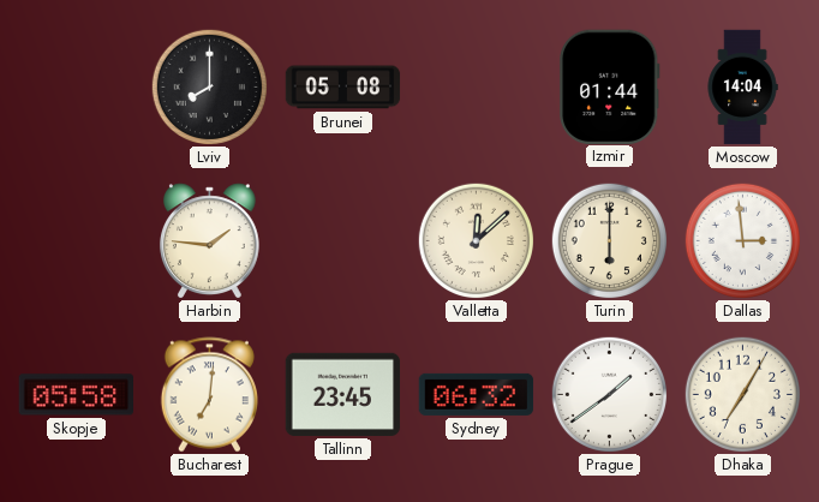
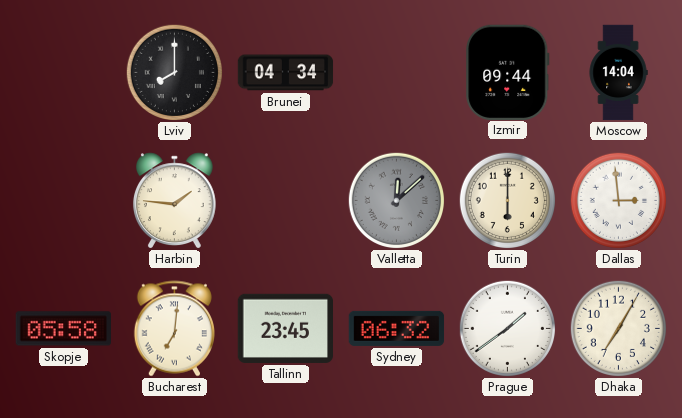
Brunei: 05:08 -> 04:34 (286, 73)
Izmir: 01:44 -> 09:44 (508, 72)
Valletta dial: cream -> grey (396, 200)
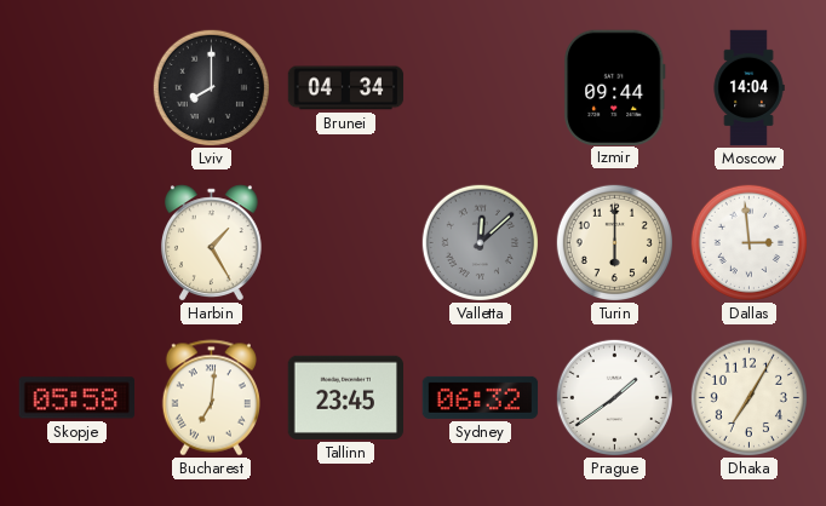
Harbin: 1:46 -> 1:25 (211, 242)
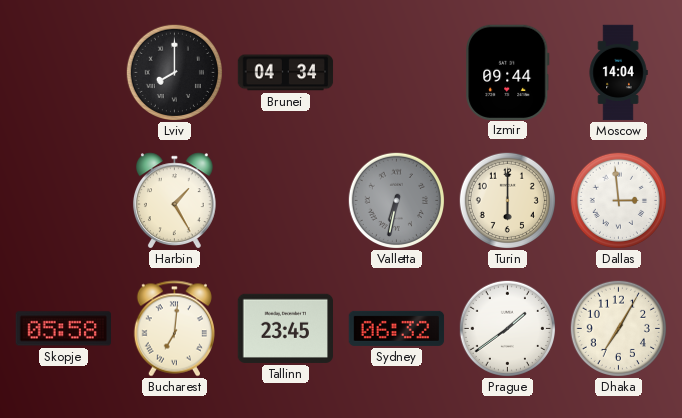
Valletta: 12:08 -> 6:32 (396, 200)
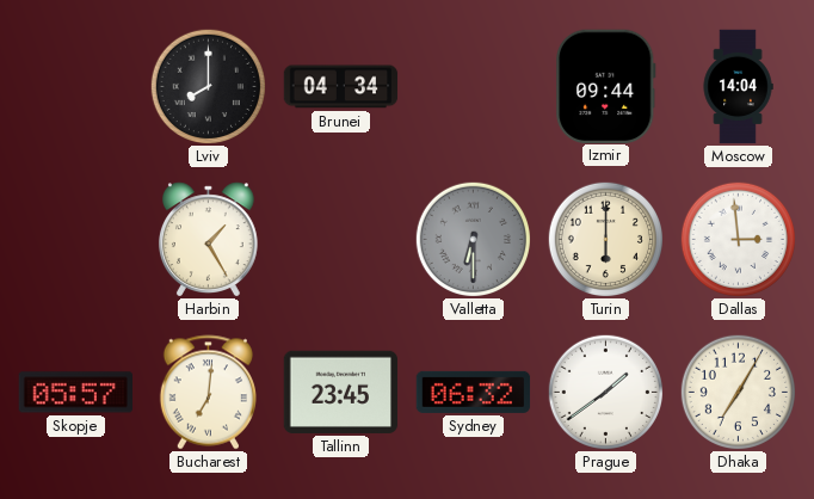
Valletta: 6:32 -> 6:30 (473, 239)
Skopje: 05:58 -> 05:57 (75, 393)
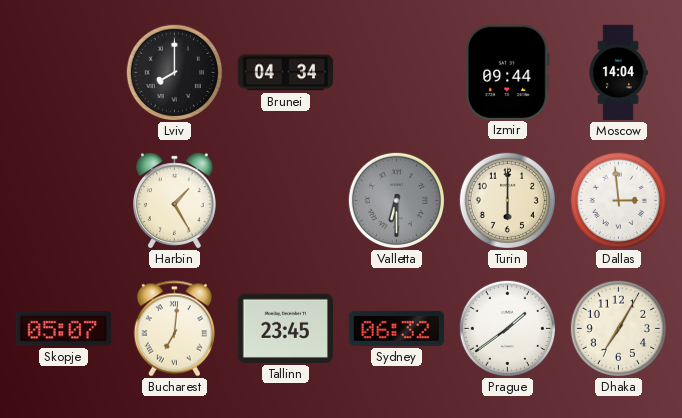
Skopje: 05:57 -> 05:07 (63, 329)
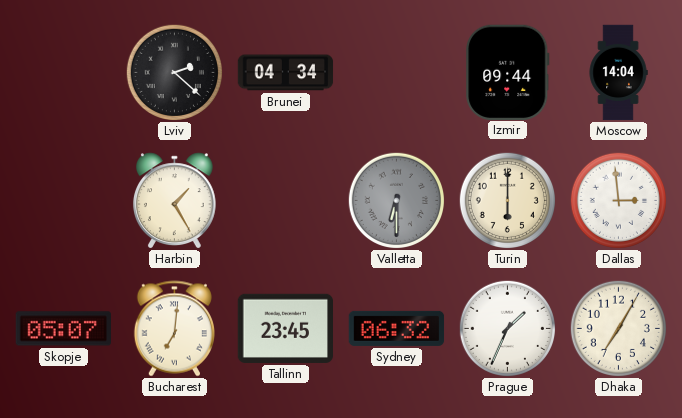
Lviv: 8:00 -> 2:22 (174, 72)
Prague: 1:39 -> 1:34 (507, 328)
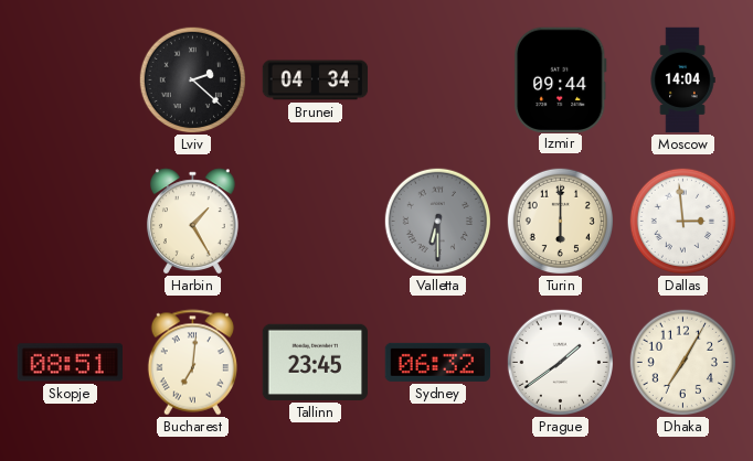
Skopje: 05:07 -> 08:51 (70, 363)
Prague: 1:34 -> 1:39 (560, 362)
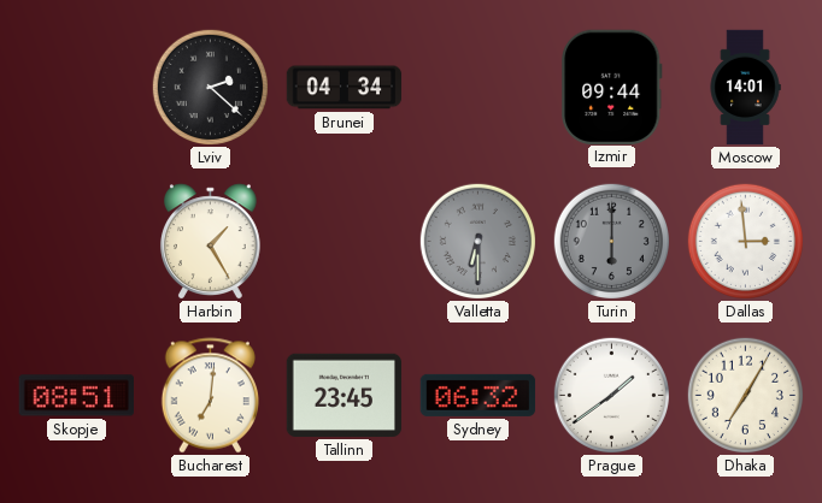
Moscow: 14:04 -> 14:01 (745, 88)
Turin dial: cream -> grey (611, 241)
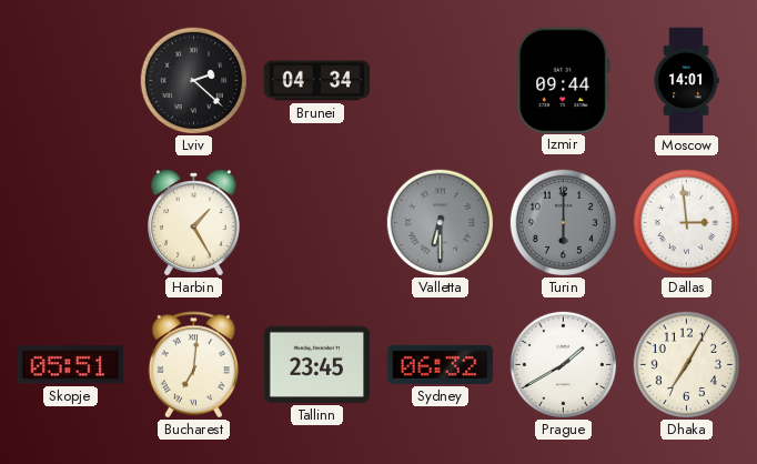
Skopje: 08:51 -> 05:51 (70, 365)
Prague: 1:39 -> 1:40 (563, 364)
